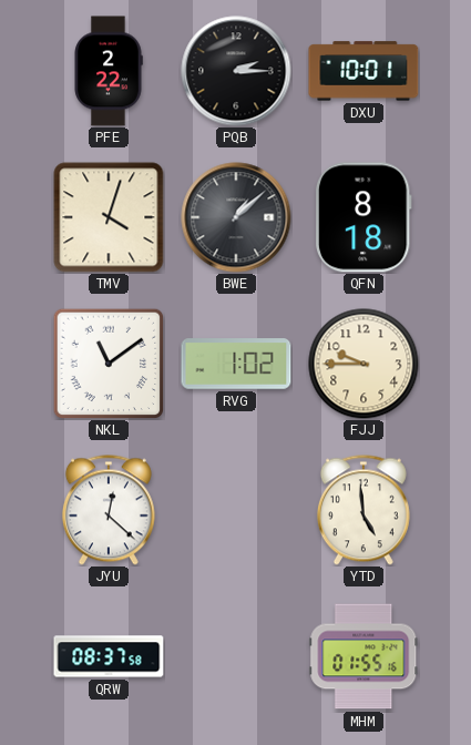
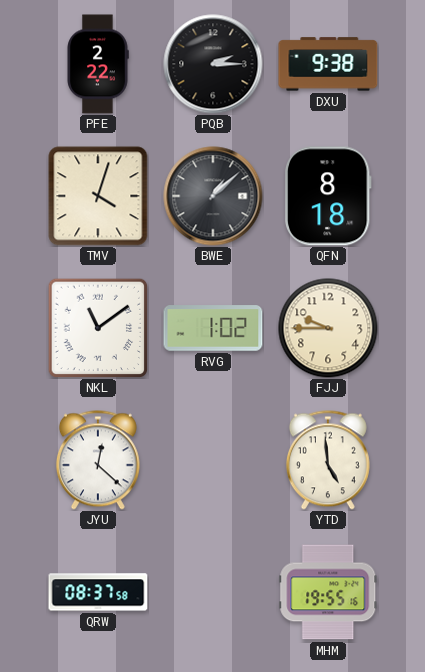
DXU: 10:01 -> 9:38 (328, 64)
MHM: 01:55 -> 19:55 (328, 592)
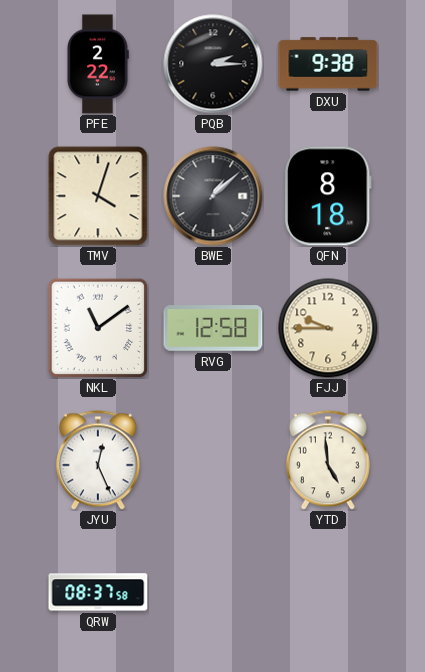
RVG: 1:02 -> 12:58 (213, 328)
JYU: 12:22 -> 12:26 (98, 460)
MHM: 19:55 -> none (328, 592)
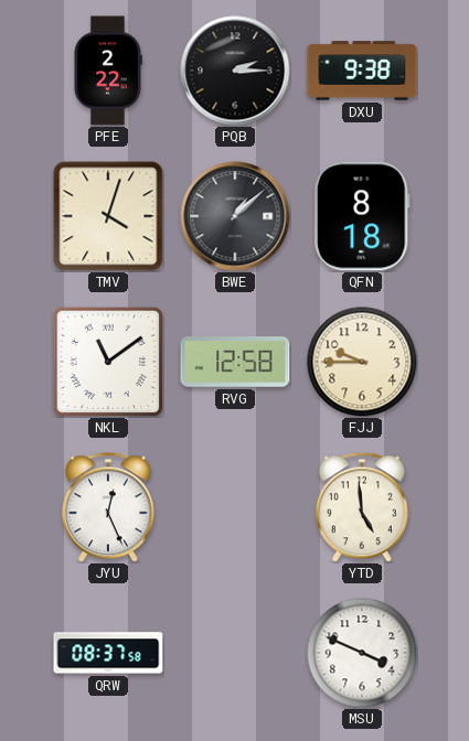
MSU: none -> 3:49 (362, 653)
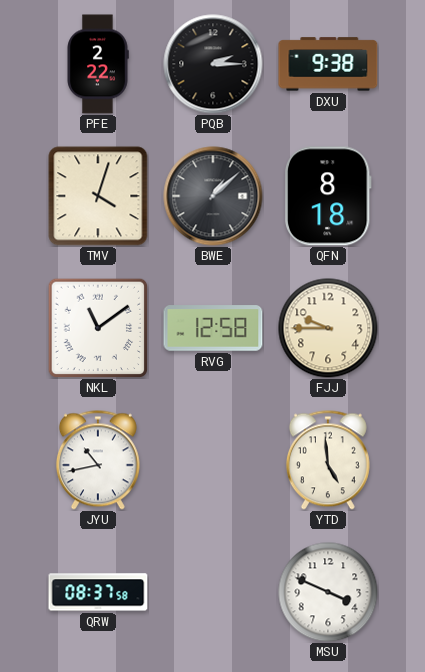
JYU: 12:26 -> 10:43 (98, 460)
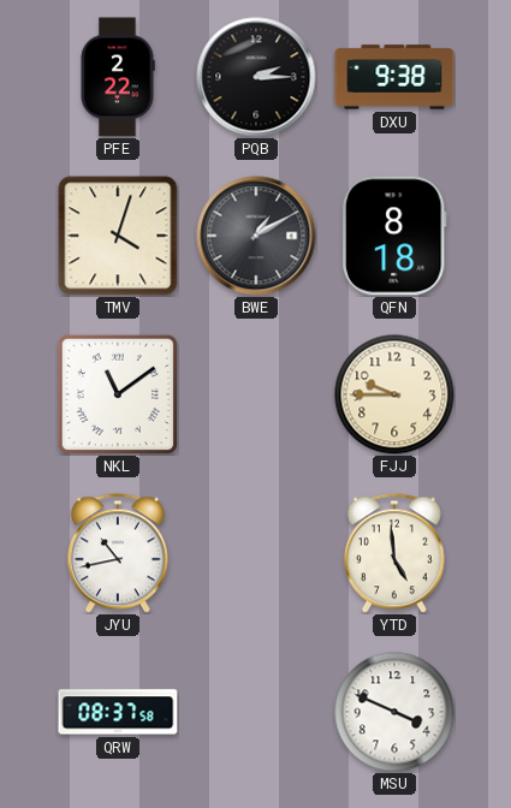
BWE: 1:08 -> 1:10 (256, 236)
RVG: 12:58 -> none (213, 328)
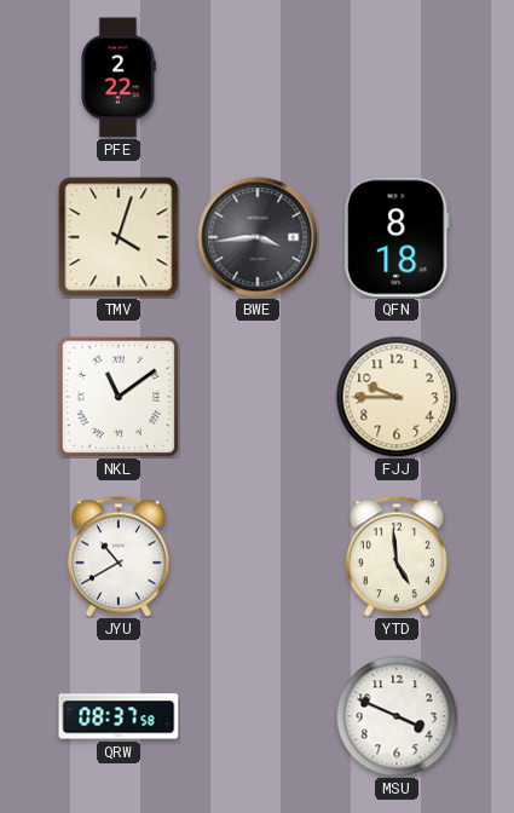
PQB: 2:15 -> none (256, 77)
DXU: 9:38 -> none (394, 77)
BWE: 1:10 -> 3:44 (258, 237)
JYU: 10:43 -> 10:40 (119, 557)
